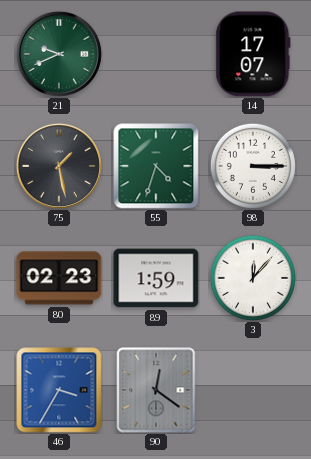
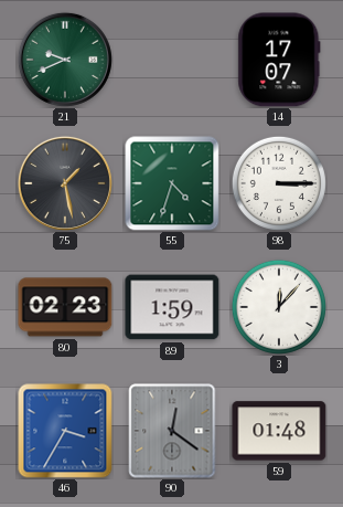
59: none -> 01:48 (279, 431)
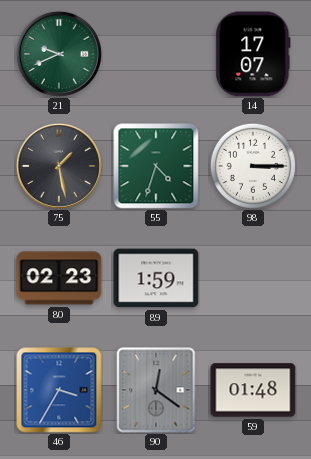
3: 12:07 -> none (279, 307)
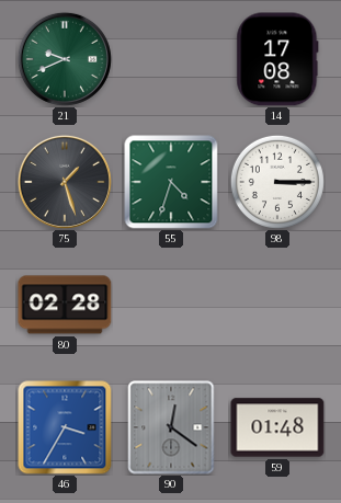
14: 17:07 -> 17:08 (277, 59)
75: 1:28 -> 1:27 (65, 182)
80: 02:23 -> 02:28 (65, 305)
89: 1:59 -> none (156, 278)
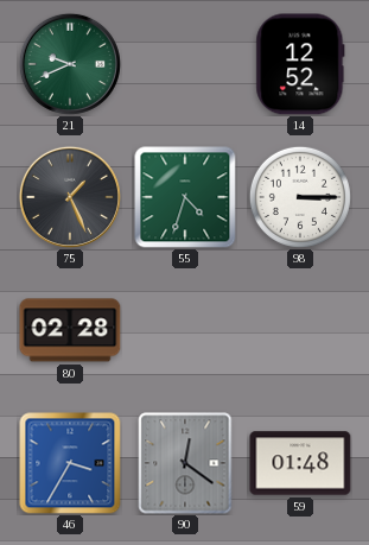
14: 17:08 -> 12:52 (300, 64)
75: 1:27 -> 1:26 (70, 197)
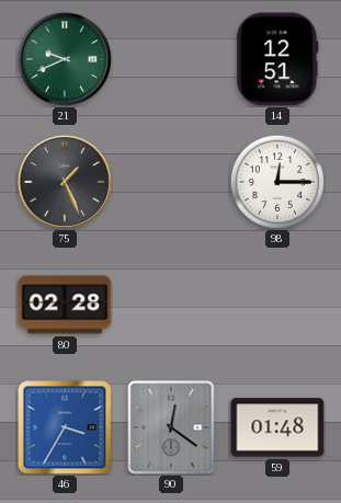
14: 12:52 -> 12:51 (277, 59)
55: 4:33 -> none (185, 197)
98: 3:15 -> 12:15 (277, 182)
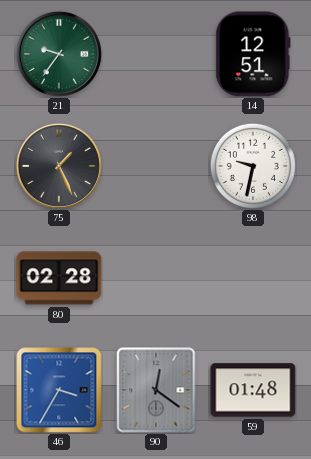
21: 9:41 -> 9:36 (59, 54)
98: 12:15 -> 9:32 (253, 166)
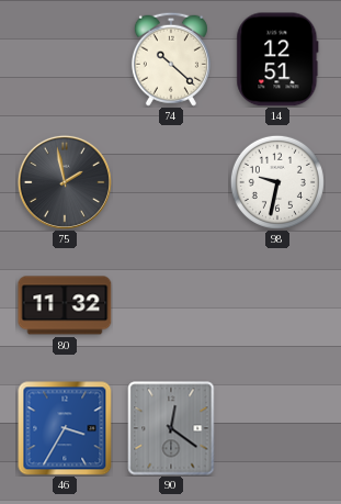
21: 9:36 -> none (59, 54)
74: none -> 10:22 (171, 59)
75: 1:26 -> 1:58 (65, 182)
80: 02:28 -> 11:32 (65, 305)
59: 01:48 -> none (253, 390)
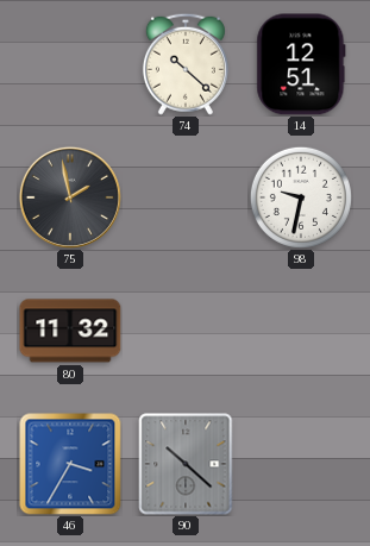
90: 12:21 -> 10:22 (186, 464)
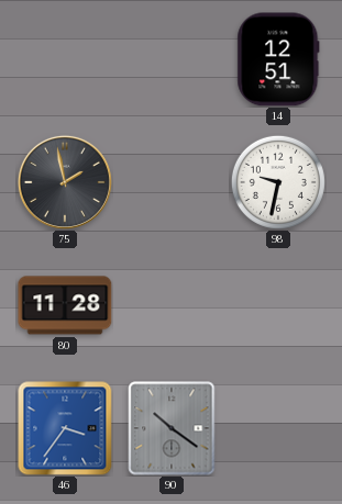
74: 10:22 -> none (186, 64)
80: 11:32 -> 11:28 (65, 305)
46: 3:35 -> 3:36 (65, 428)
90: 10:22 -> 10:21 (172, 428)
